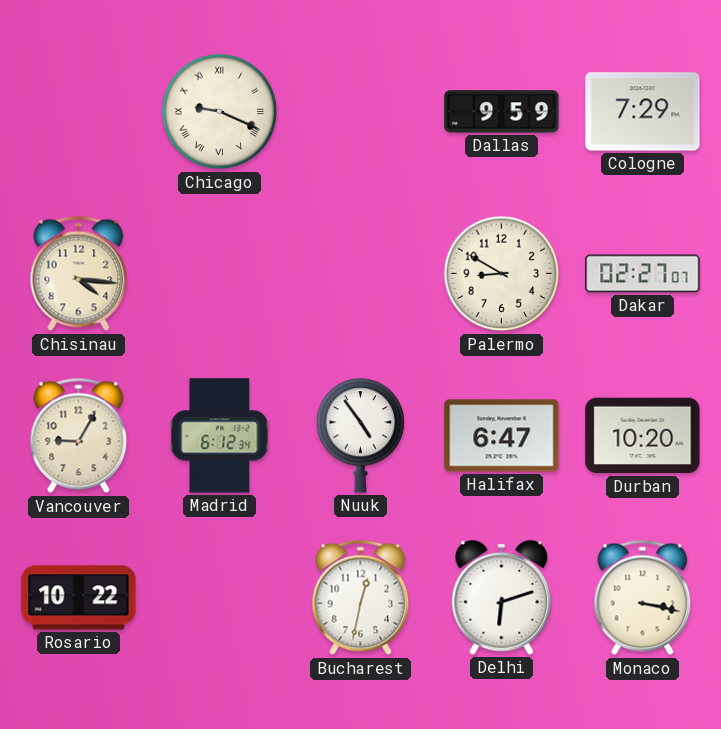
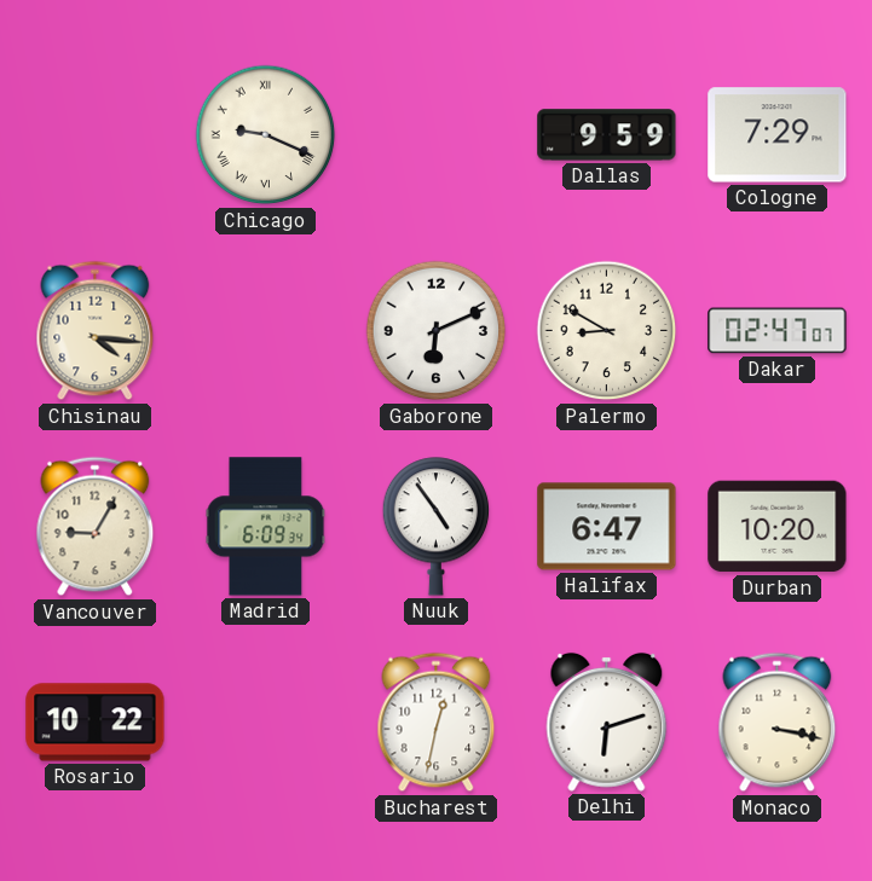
Gaborone: none -> 6:11 (437, 331)
Dakar: 02:27 -> 02:47 (778, 331)
Madrid: 6:12 -> 6:09 (266, 527)
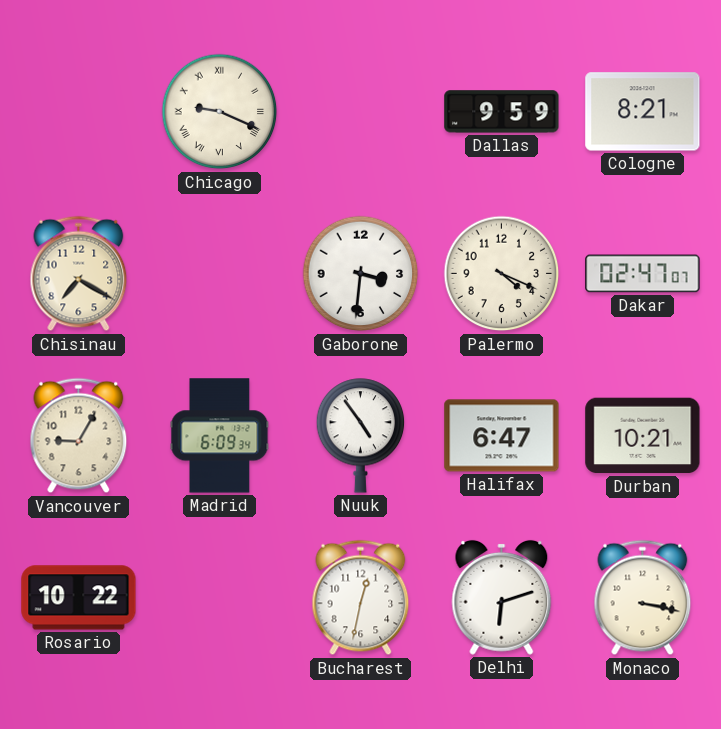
Cologne: 7:29 -> 8:21 (643, 112)
Chisinau: 4:16 -> 7:20 (79, 274)
Gaborone: 6:11 -> 3:31 (361, 274)
Palermo: 8:50 -> 4:19 (502, 274)
Durban: 10:20 -> 10:21 (643, 436)
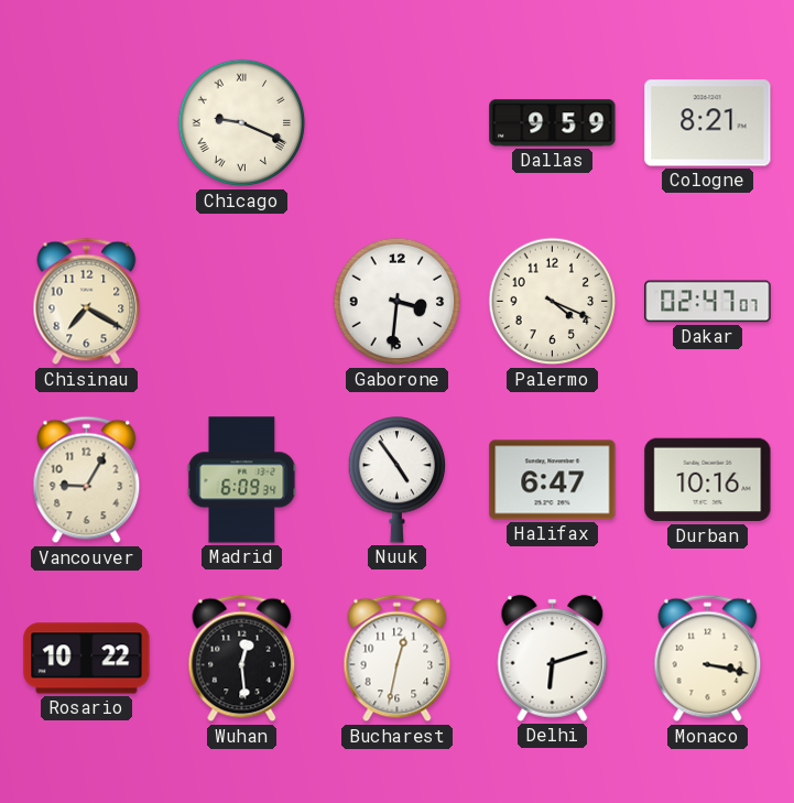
Durban: 10:21 -> 10:16 (708, 480)
Wuhan: none -> 12:29 (242, 659)
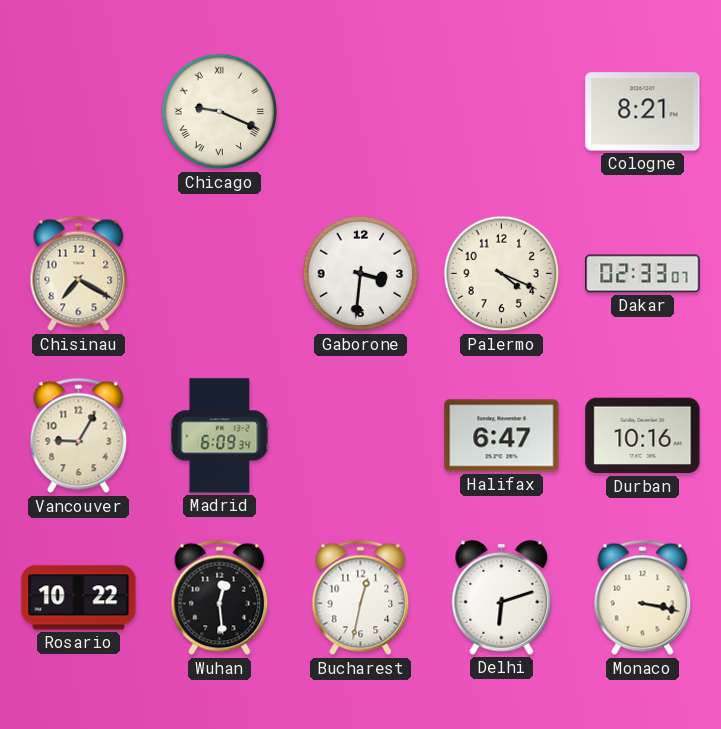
Dallas: 9:59 -> none (553, 123)
Dakar: 02:47 -> 02:33 (643, 274)
Nuuk: 4:54 -> none (398, 480)
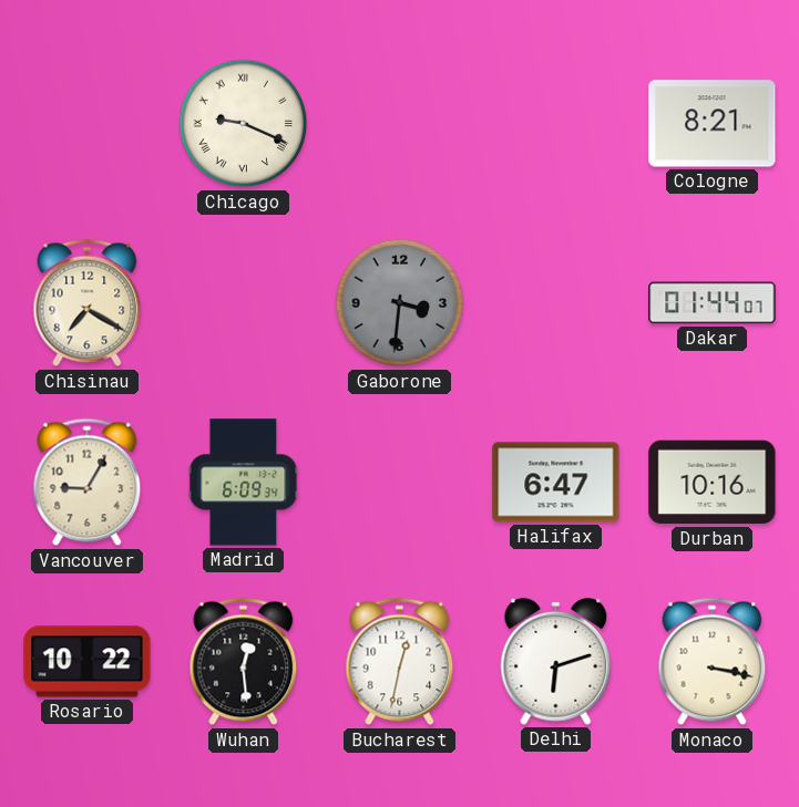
Gaborone dial: white -> grey (400, 303)
Palermo: 4:19 -> none (502, 274)
Dakar: 02:33 -> 01:44 (713, 303)
